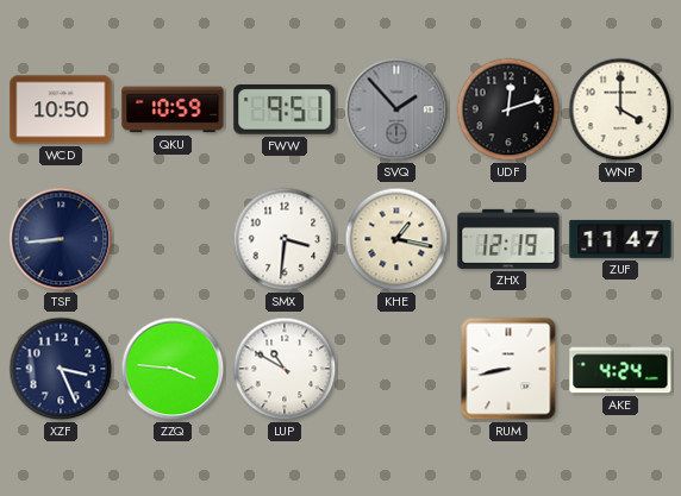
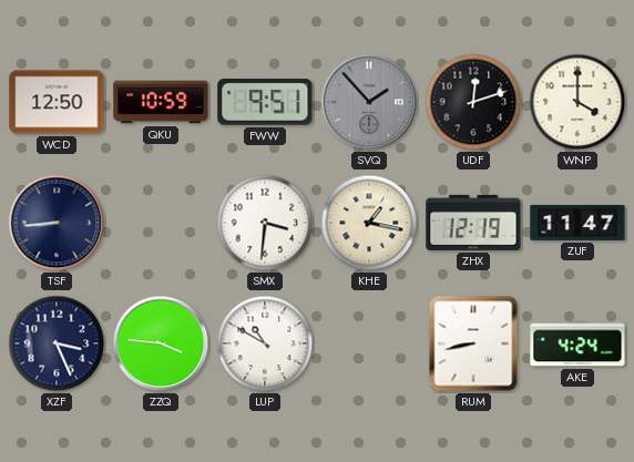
WCD: 10:50 -> 12:50 (57, 102)
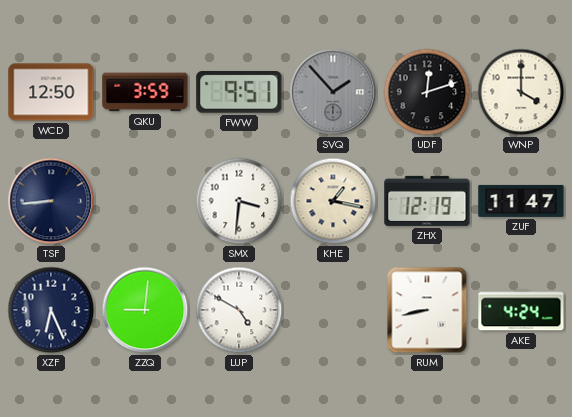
QKU: 10:59 -> 3:59 (145, 92)
XZF: 3:26 -> 6:26 (51, 310)
ZZQ: 3:46 -> 9:01 (145, 310)
LUP: 10:50 -> 4:50 (239, 310)
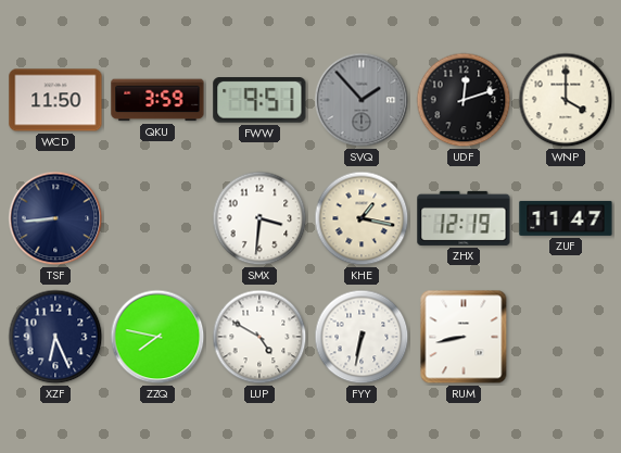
WCD: 12:50 -> 11:50 (55, 100)
ZZQ: 9:01 -> 7:47 (157, 337)
FYY: none -> 6:32 (362, 337)
AKE: 4:24 -> none (521, 310)
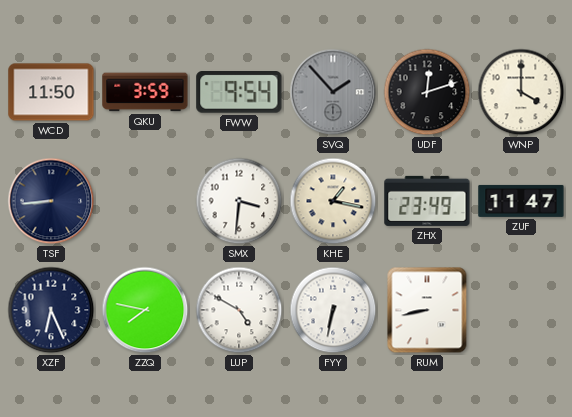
FWW: 9:51 -> 9:54 (239, 93)
ZHX: 12:19 -> 23:49 (427, 201)
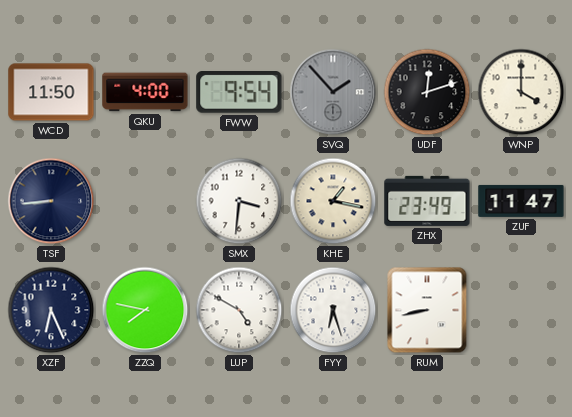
QKU: 3:59 -> 4:00 (145, 92)
FYY: 6:32 -> 6:27 (333, 310)
